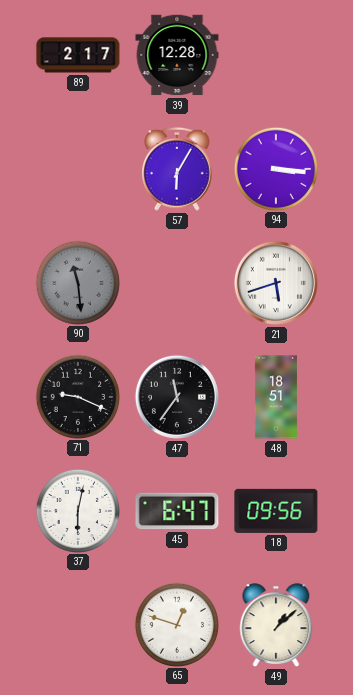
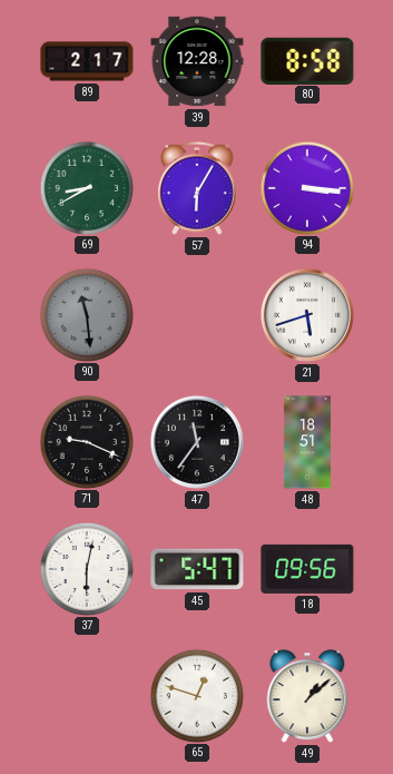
80: none -> 8:58 (307, 60)
69: none -> 8:40 (86, 187)
45: 6:47 -> 5:47 (197, 569)
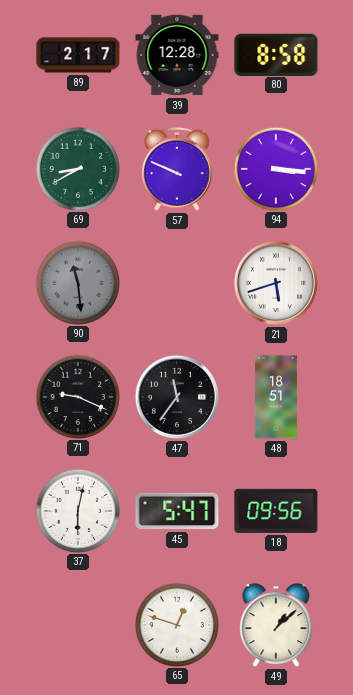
57: 6:05 -> 9:49 (177, 169)
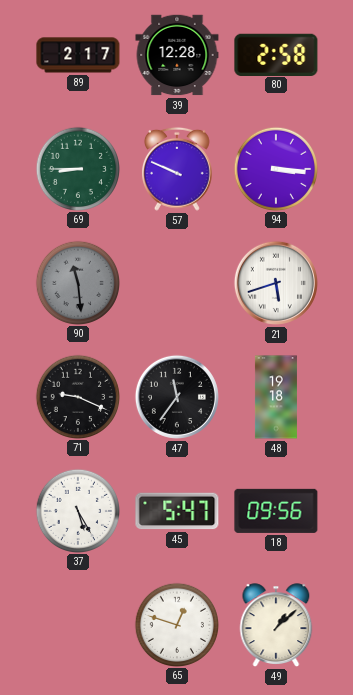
80: 8:58 -> 2:58 (276, 54)
69: 8:40 -> 8:45 (77, 168)
48: 18:51 -> 19:18 (276, 397)
37: 6:02 -> 5:25 (77, 510)
